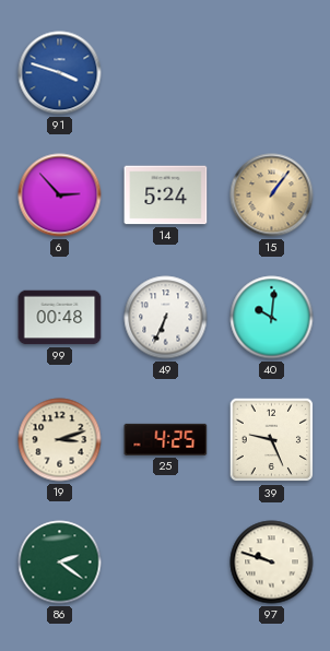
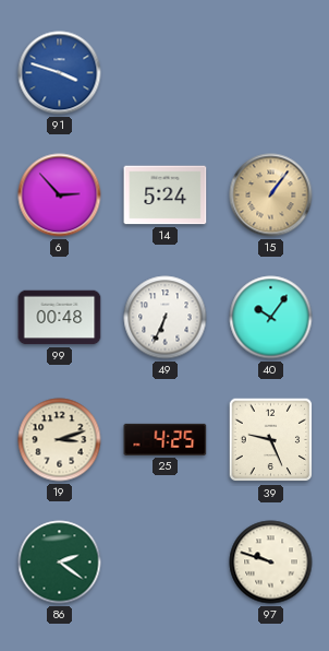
40: 10:01 -> 10:06 (271, 318)
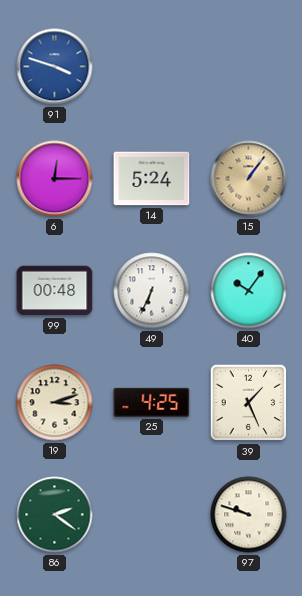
6: 2:53 -> 12:15 (55, 179)
39: 9:26 -> 1:26 (249, 403)
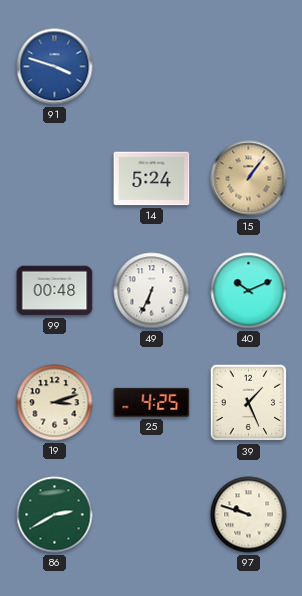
6: 12:15 -> none (55, 179)
40: 10:06 -> 10:11 (249, 291)
86: 2:21 -> 2:40 (55, 515)
